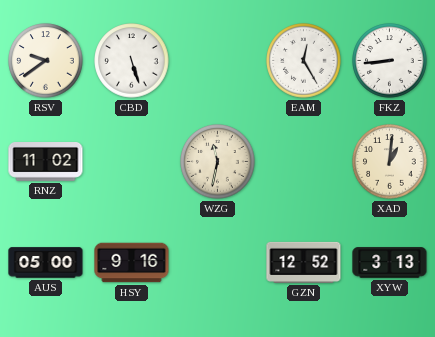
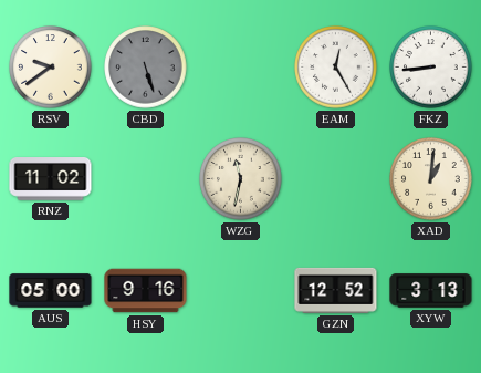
CBD dial: white -> grey (146, 68)
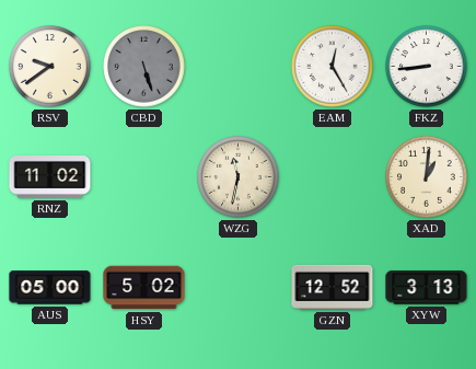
HSY: 9:16 -> 5:02 (144, 288)
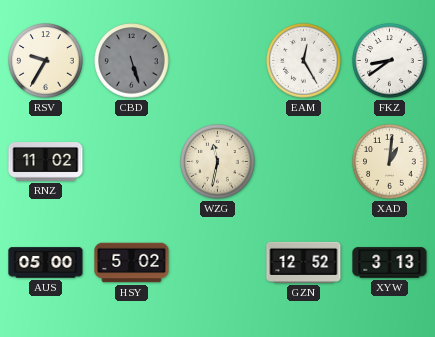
RSV: 9:39 -> 9:35 (46, 61)
FKZ: 8:44 -> 8:39 (390, 61)
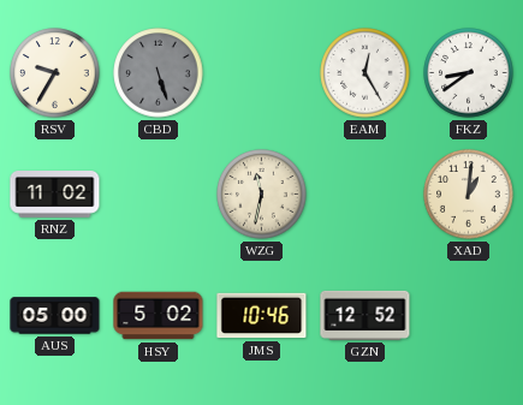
JMS: none -> 10:46 (262, 316)
XYW: 3:13 -> none (390, 263)
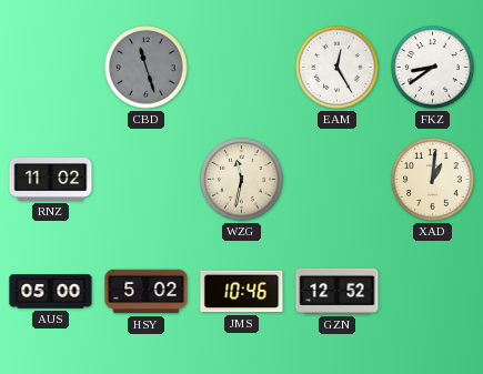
RSV: 9:35 -> none (55, 73)
CBD: 5:27 -> 11:27 (147, 68)
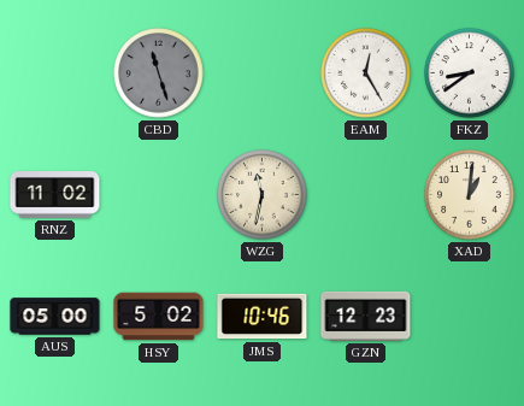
GZN: 12:52 -> 12:23 (366, 316)
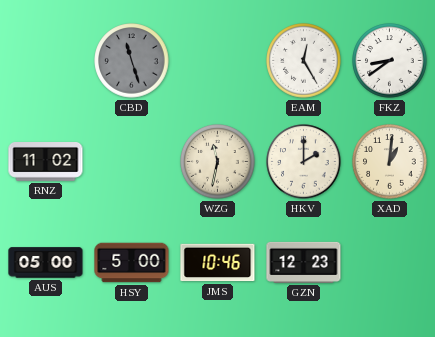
HKV: none -> 2:00 (304, 162)
HSY: 5:02 -> 5:00 (132, 263)
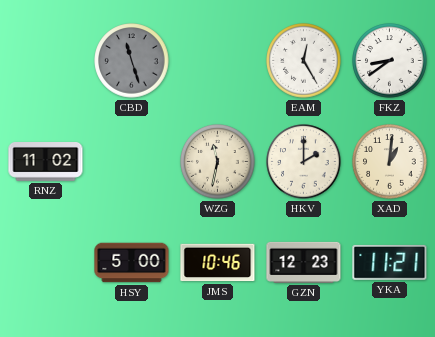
AUS: 05:00 -> none (46, 263)
YKA: none -> 11:21 (390, 262)
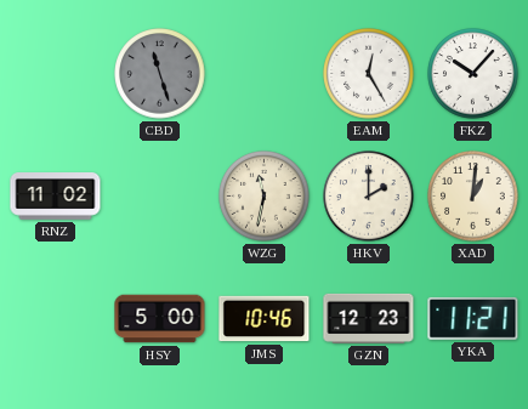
FKZ: 8:39 -> 10:07 (473, 74)
